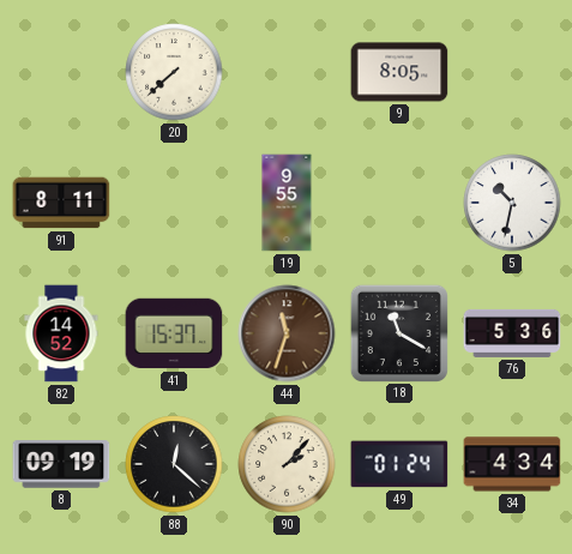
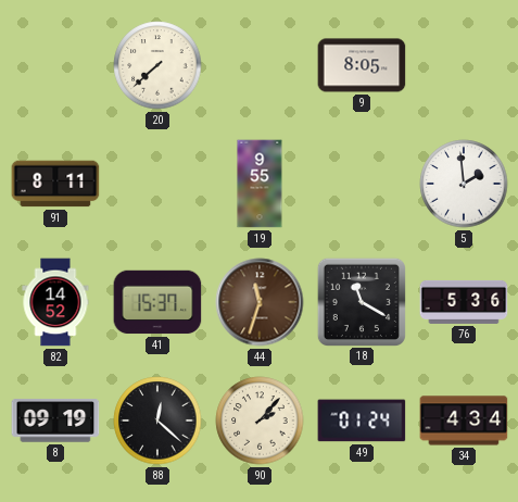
5: 10:32 -> 1:59 (464, 184)
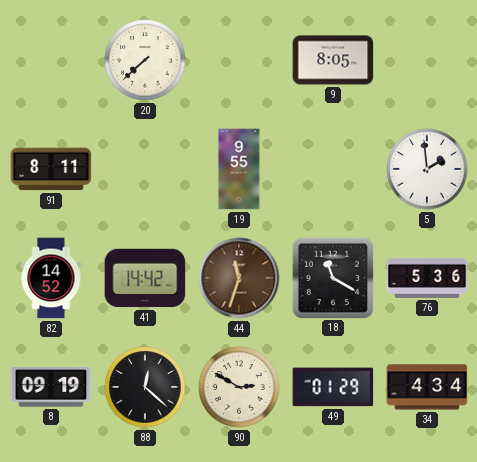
41: 15:37 -> 14:42 (145, 278)
90: 2:07 -> 2:50 (239, 387)
49: 01:24 -> 01:29 (333, 387)
